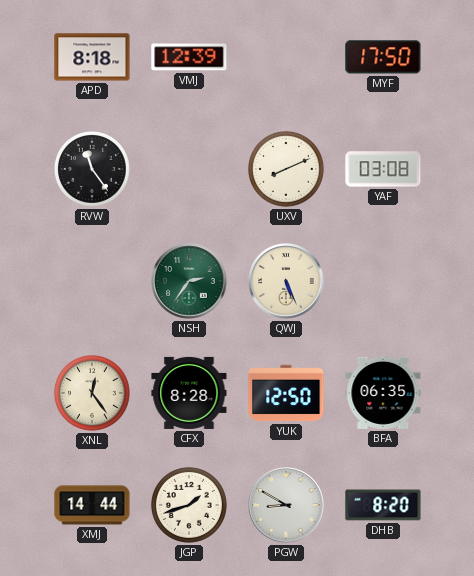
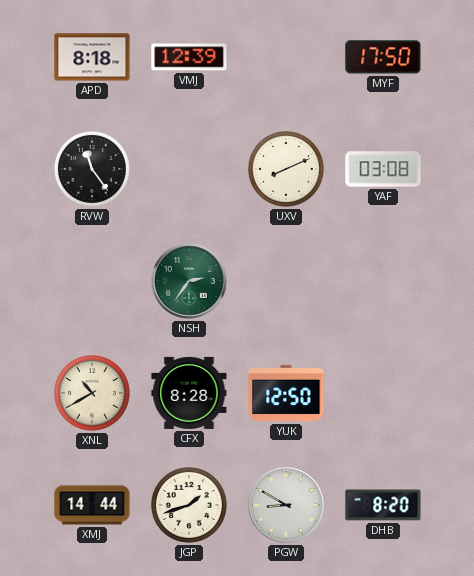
QWJ: 5:26 -> none (286, 281)
XNL: 12:24 -> 10:40 (92, 393)
BFA: 06:35 -> none (383, 393)
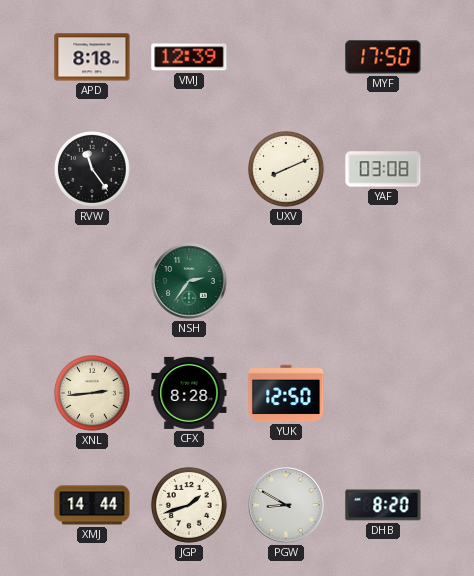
XNL: 10:40 -> 2:44 (92, 393)
